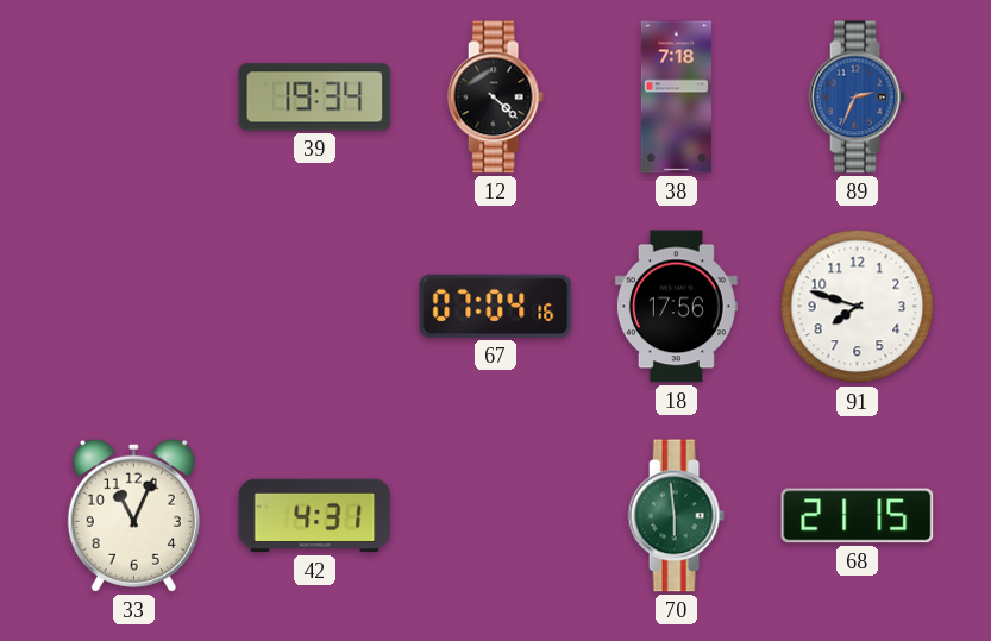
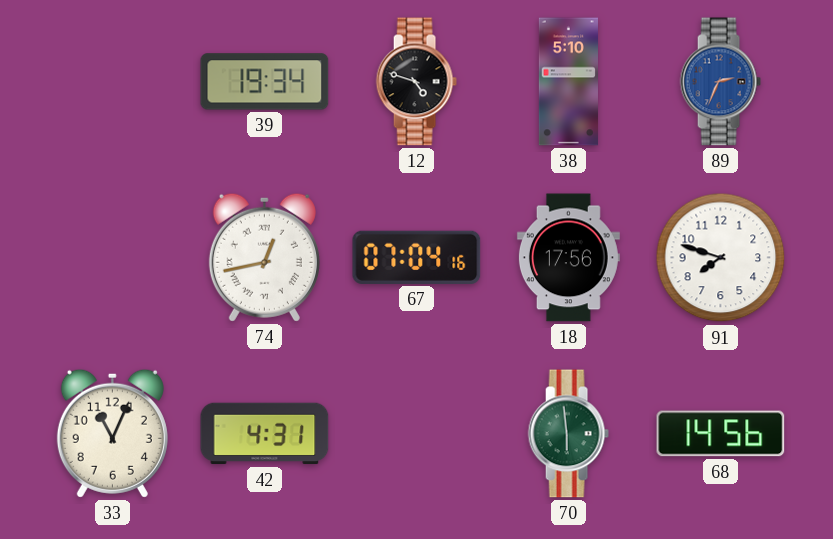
12: 4:22 -> 4:48 (416, 82)
38: 7:18 -> 5:10 (568, 82)
74: none -> 12:43 (264, 257)
68: 21:15 -> 14:56 (721, 434)
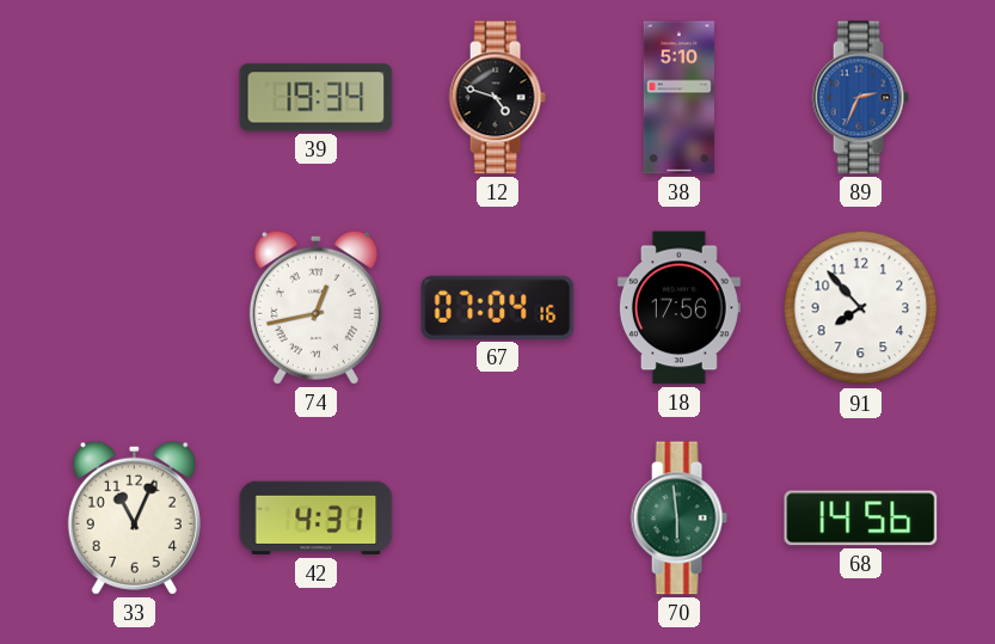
91: 7:48 -> 7:53 (861, 308)
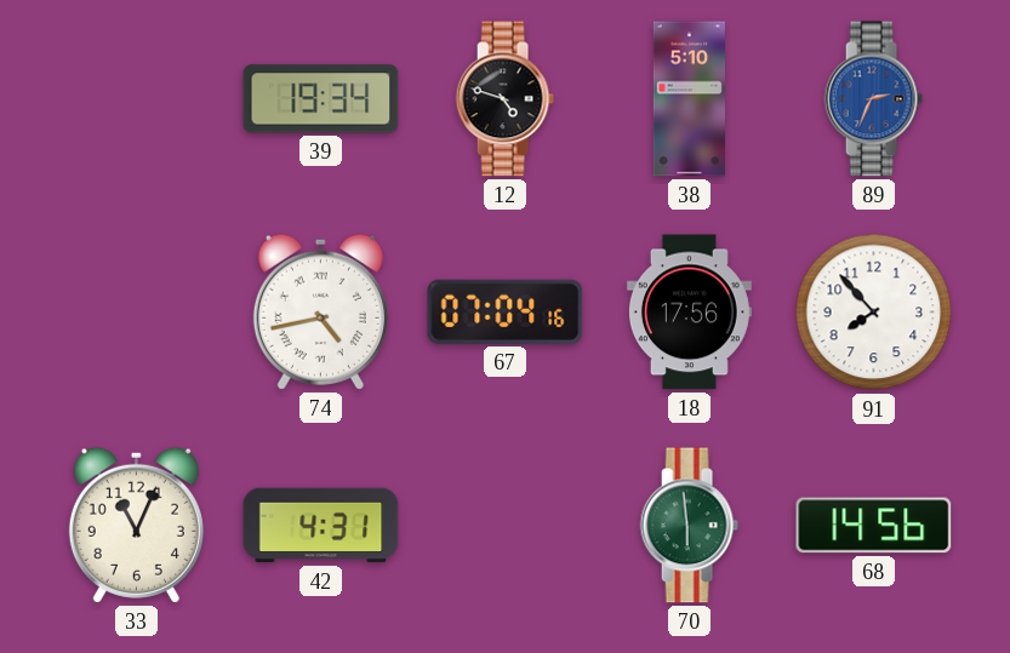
74: 12:43 -> 4:43 (320, 311)
